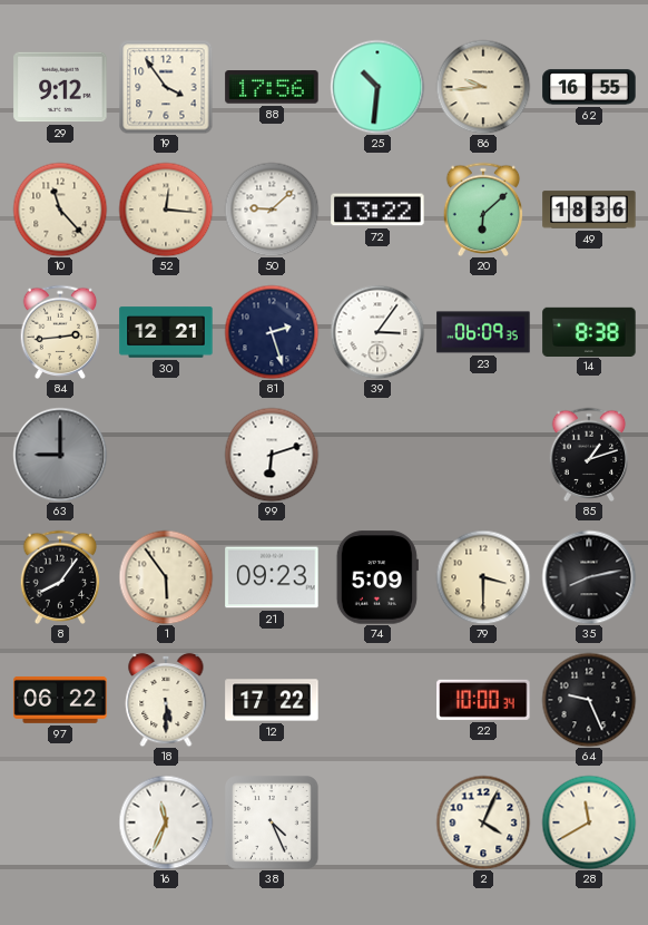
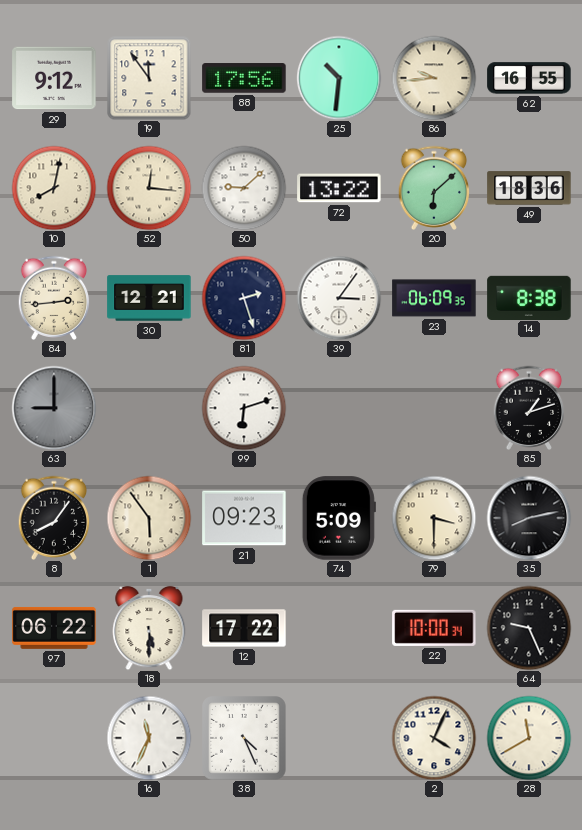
19: 3:54 -> 11:54 (149, 78)
10: 11:23 -> 8:02 (54, 188)
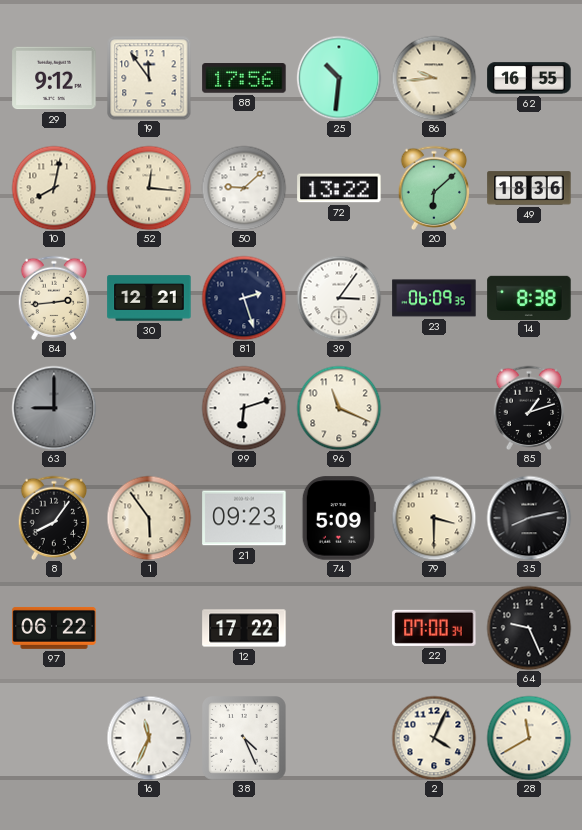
96: none -> 11:19 (339, 408)
18: 5:30 -> none (149, 628)
22: 10:00 -> 07:00 (434, 628)
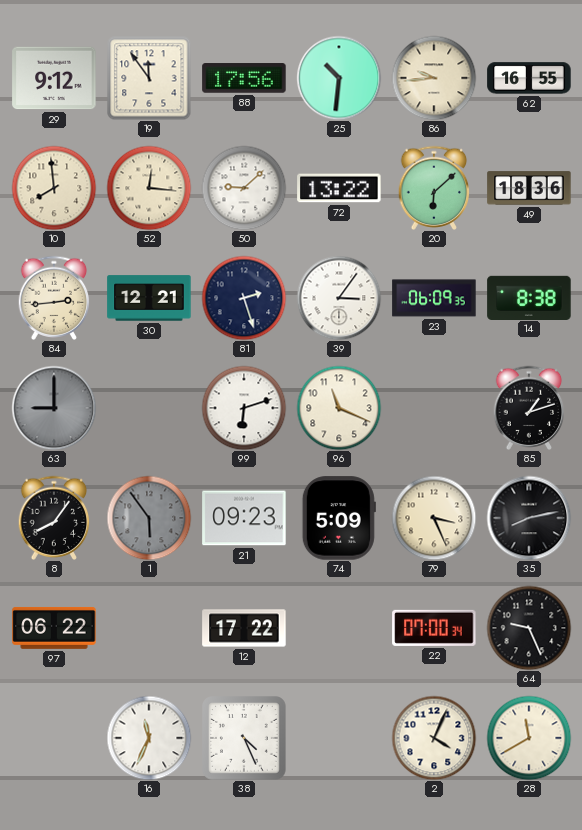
10: 8:02 -> 7:59 (54, 188)
1 dial: cream -> grey (149, 518)
79: 3:30 -> 3:26 (434, 518)
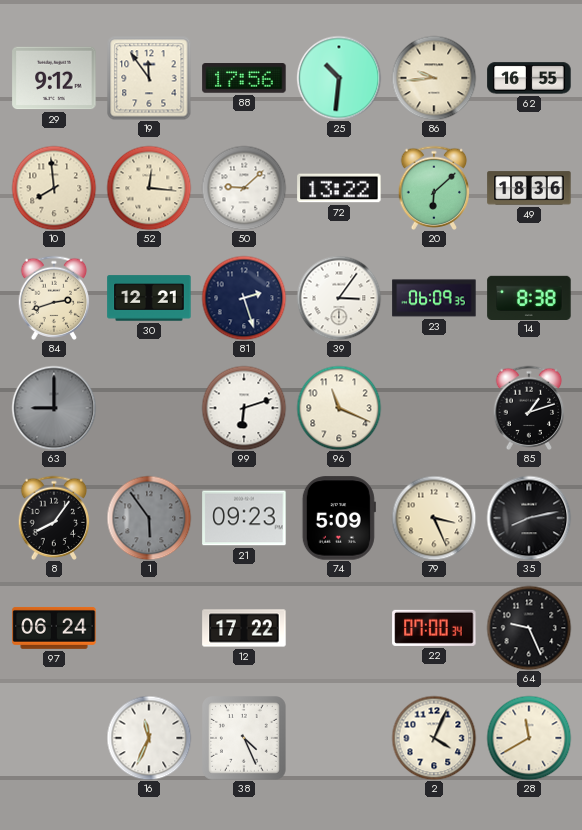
84: 2:44 -> 2:42 (54, 297)
97: 06:22 -> 06:24 (54, 628)
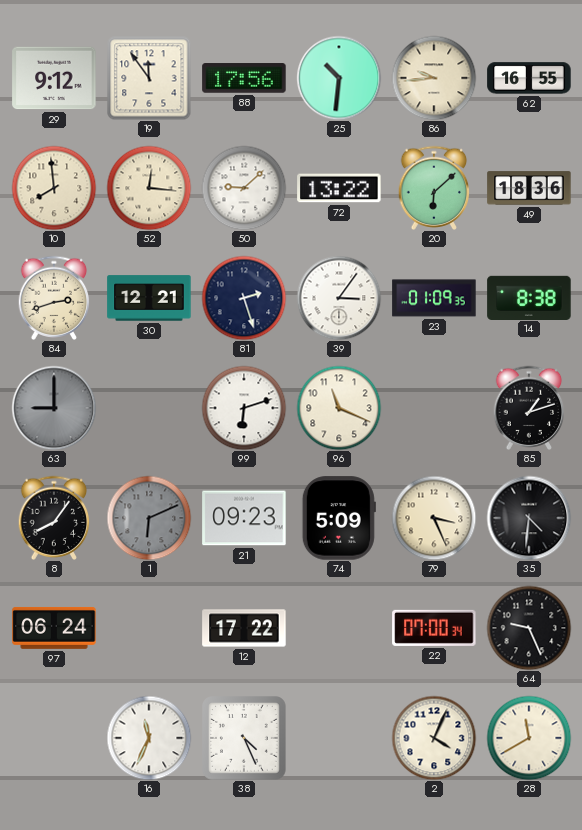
23: 06:09 -> 01:09 (434, 298)
1: 5:54 -> 6:11 (149, 518)
35: 8:13 -> 4:31 (529, 518)
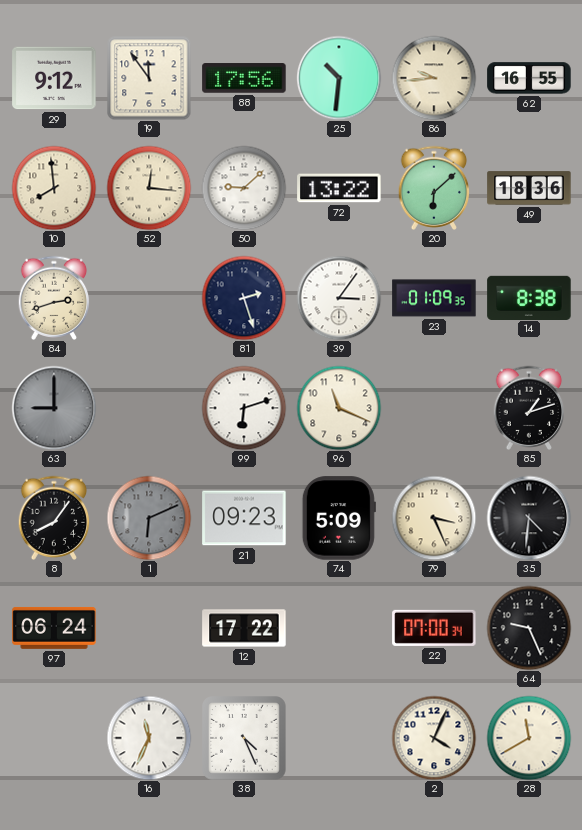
30: 12:21 -> none (149, 298)
